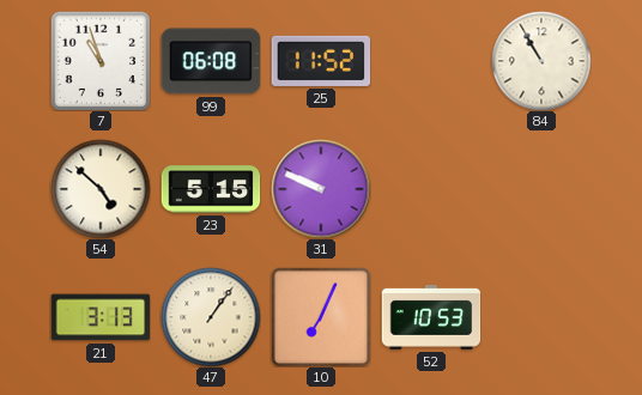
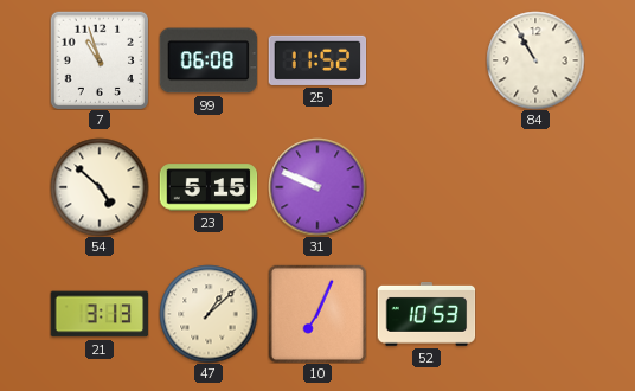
47: 1:06 -> 1:08 (209, 314)
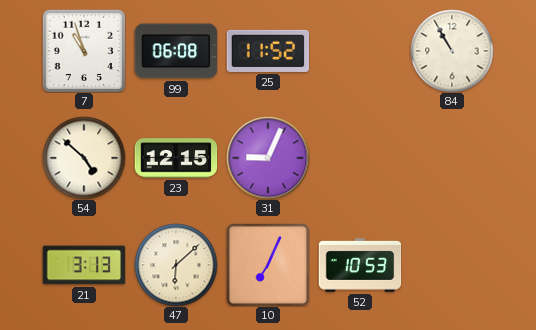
23: 5:15 -> 12:15 (176, 158)
31: 9:49 -> 9:04 (268, 158)
47: 1:08 -> 6:08 (176, 265)
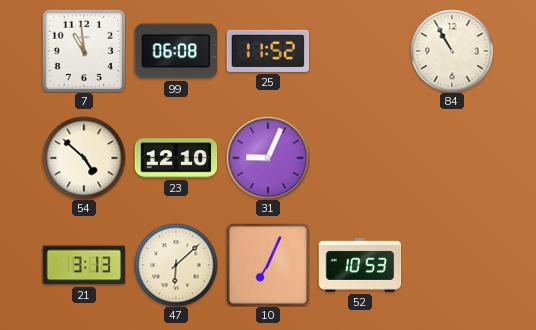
7: 10:57 -> 10:59 (84, 51)
23: 12:15 -> 12:10 (176, 158)
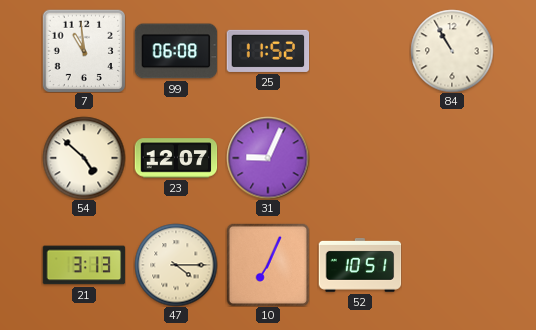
23: 12:10 -> 12:07 (176, 158)
47: 6:08 -> 4:15 (176, 265)
52: 10:53 -> 10:51 (360, 266)
